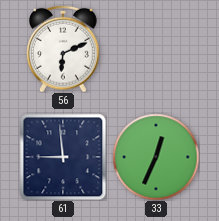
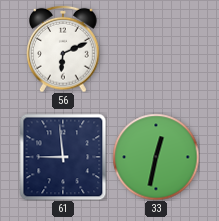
33: 12:34 -> 12:32 (156, 157)
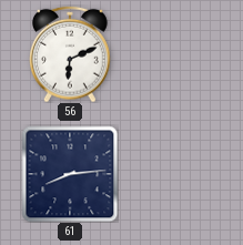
61: 8:59 -> 8:14 (70, 174)
33: 12:32 -> none (156, 157)
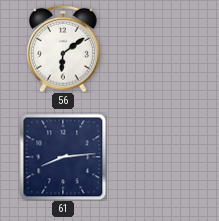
56: 6:11 -> 6:09 (64, 49)
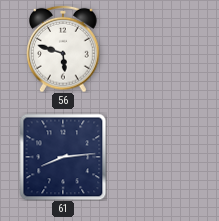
56: 6:09 -> 5:48 (64, 49)
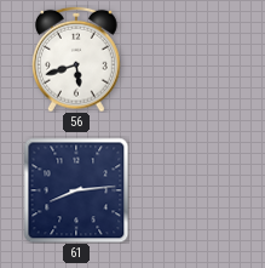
56: 5:48 -> 5:42 (77, 59)
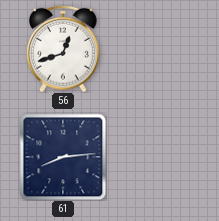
56: 5:42 -> 12:42 (64, 49)
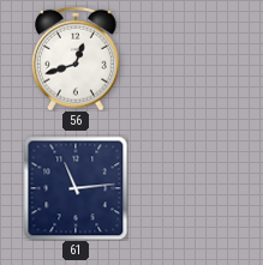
61: 8:14 -> 11:14 (76, 188)
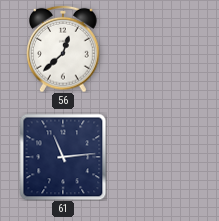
56: 12:42 -> 12:38 (64, 49)
